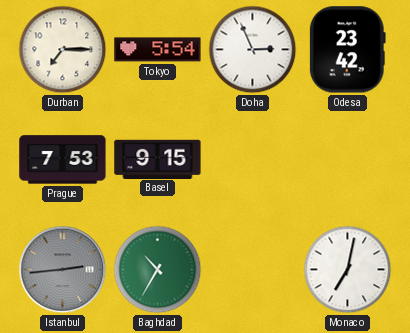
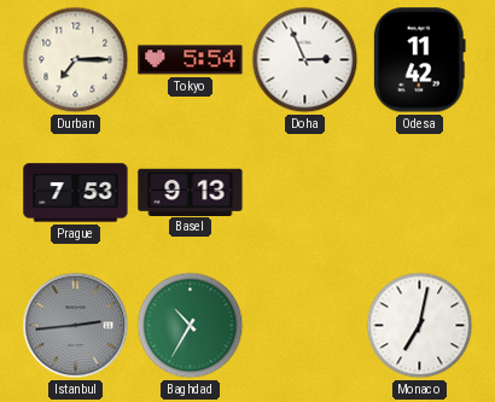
Odesa: 23:42 -> 11:42 (419, 60)
Basel: 9:15 -> 9:13 (191, 192)
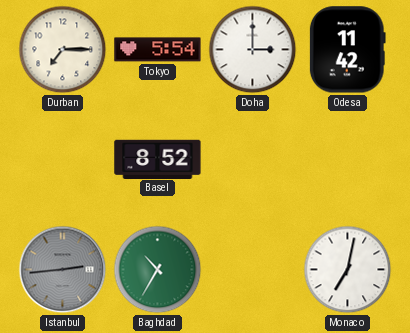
Doha: 2:56 -> 3:00 (253, 50)
Prague: 7:53 -> none (76, 193)
Basel: 9:13 -> 8:52 (158, 159)
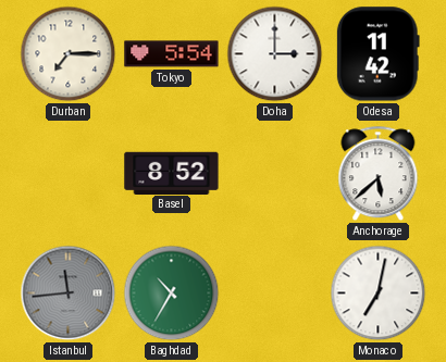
Anchorage: none -> 5:38 (379, 174)
Istanbul: 2:44 -> 11:44 (69, 294)
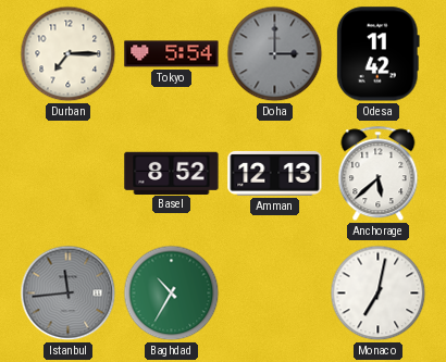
Doha dial: white -> grey (275, 54)
Amman: none -> 12:13 (275, 173)
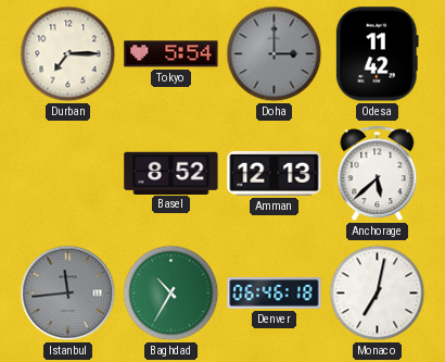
Denver: none -> 06:46 (275, 294)
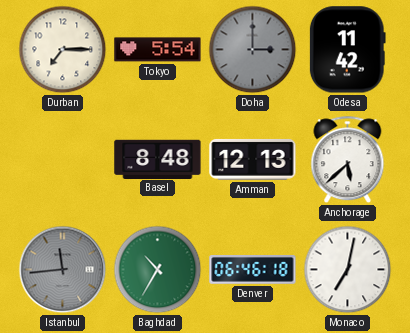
Basel: 8:52 -> 8:48 (158, 159)
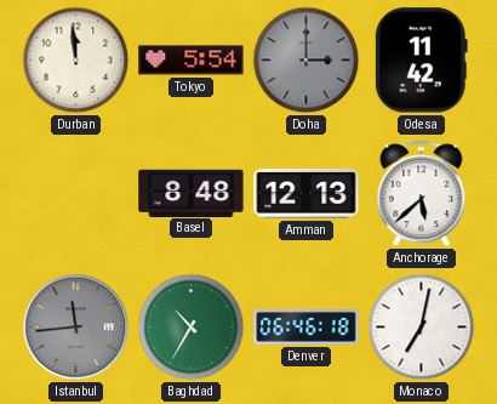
Durban: 7:15 -> 11:59 (76, 61)
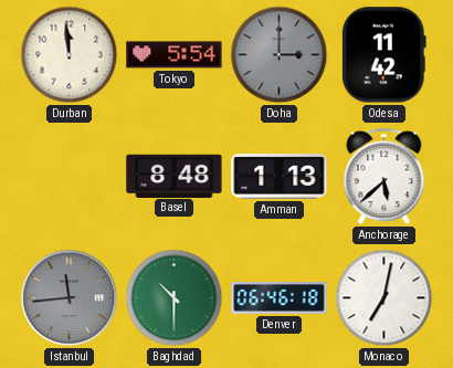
Amman: 12:13 -> 1:13 (280, 176)
Baghdad: 10:35 -> 10:30 (175, 298)
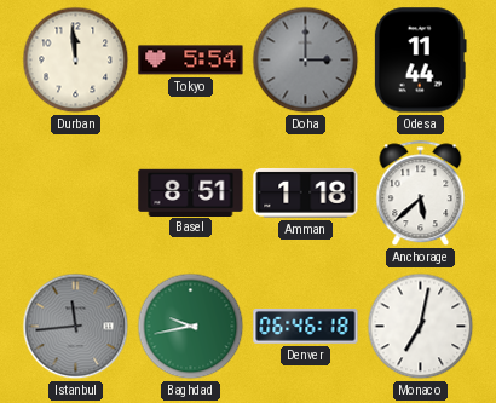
Odesa: 11:42 -> 11:44 (420, 61)
Basel: 8:48 -> 8:51 (191, 192)
Amman: 1:13 -> 1:18 (306, 192)
Baghdad: 10:30 -> 9:43 (191, 327)
